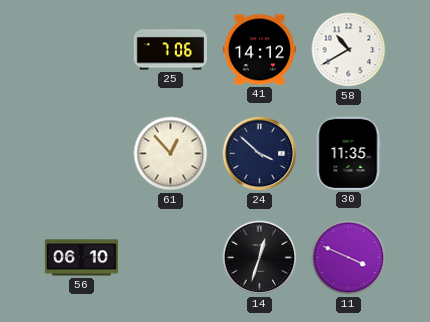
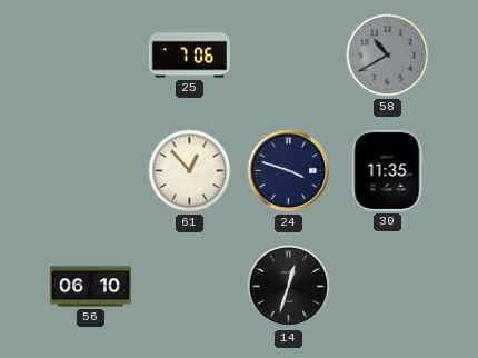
41: 14:12 -> none (259, 50)
58 dial: white -> grey (388, 56)
24: 3:52 -> 3:48 (289, 171)
11: 3:49 -> none (349, 258)
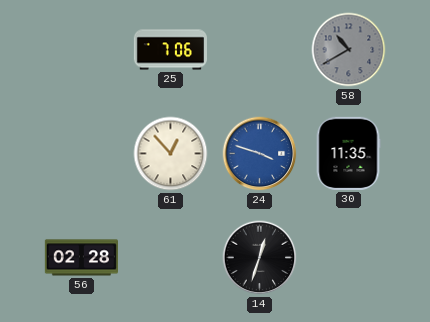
24 dial: navy -> blue (260, 154)
56: 06:10 -> 02:28 (81, 258)
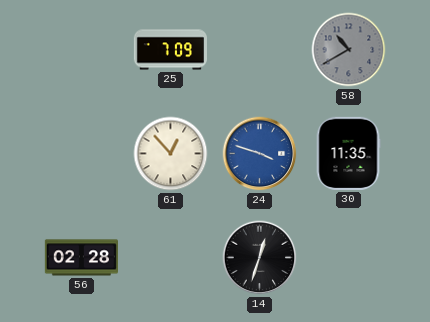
25: 7:06 -> 7:09 (170, 50)
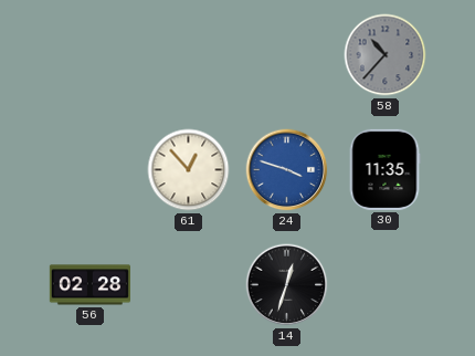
25: 7:09 -> none (170, 50)
58: 10:40 -> 10:37 (386, 55)
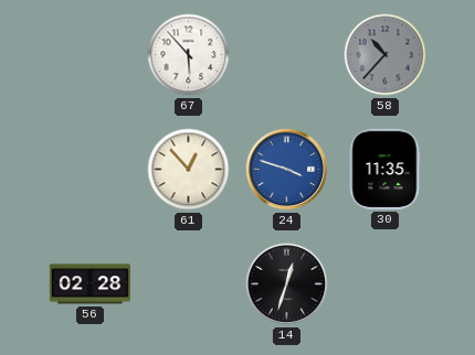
67: none -> 5:53 (189, 55)
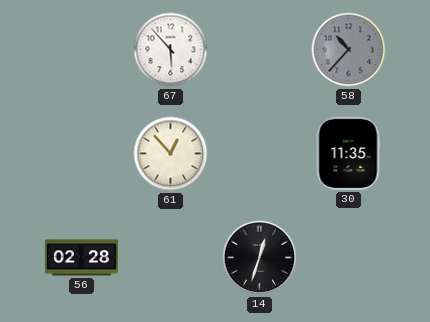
24: 3:48 -> none (287, 170)
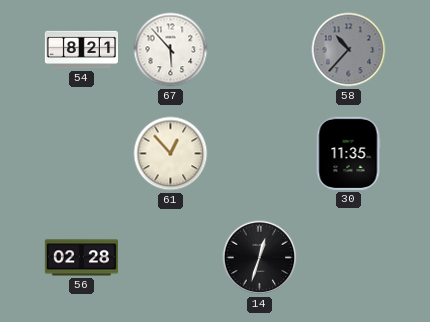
54: none -> 8:21 (81, 50)
